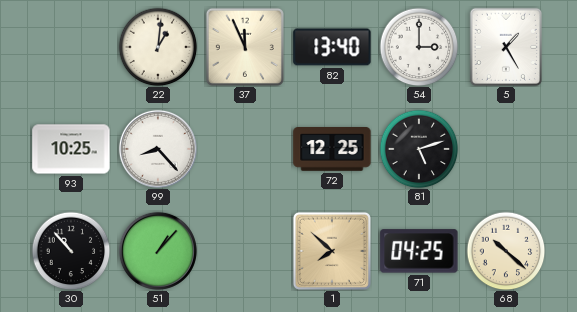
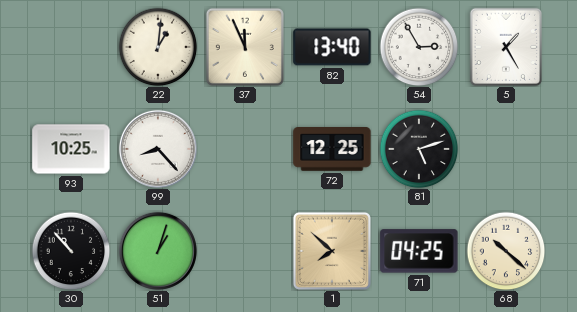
54: 3:00 -> 2:55 (419, 47)
51: 1:07 -> 1:03 (158, 251)
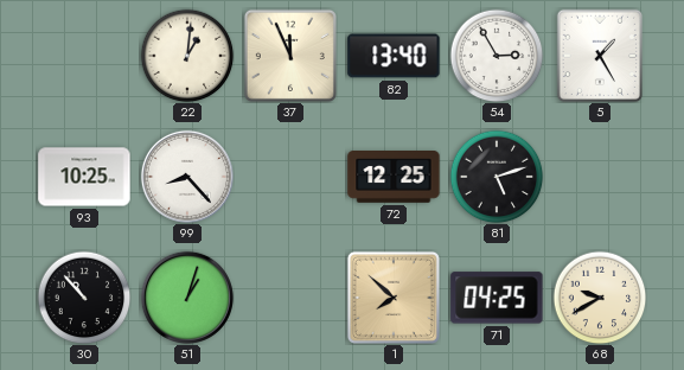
68: 10:22 -> 9:40 (600, 298)
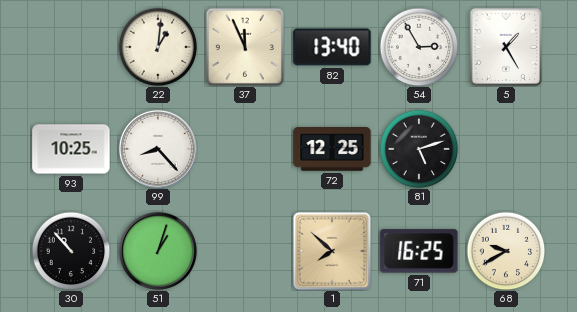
71: 04:25 -> 16:25 (419, 251)
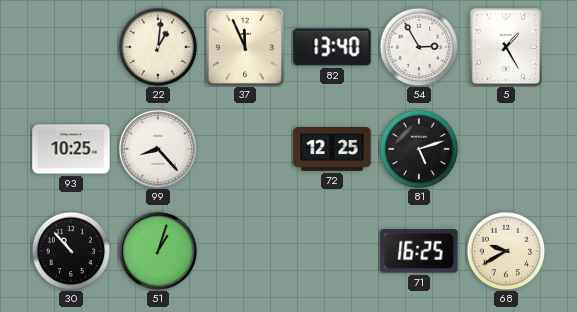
1: 7:52 -> none (332, 251)
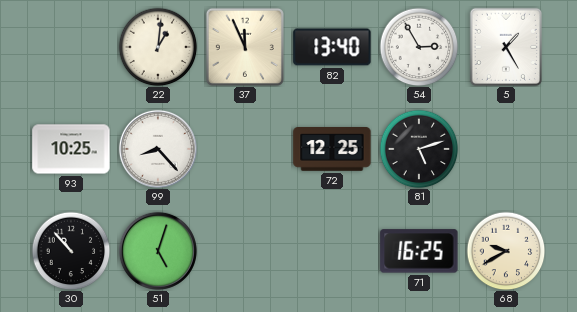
51: 1:03 -> 5:03 (158, 251)
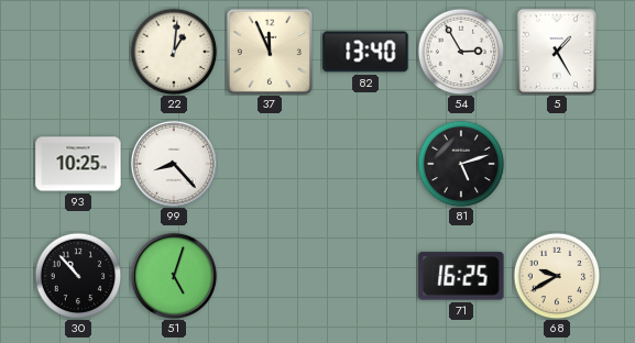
72: 12:25 -> none (332, 149)
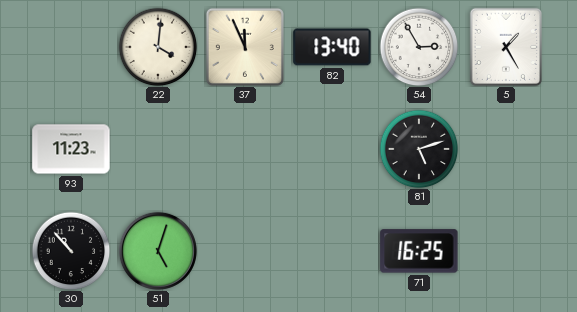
22: 1:01 -> 4:01 (158, 47)
93: 10:25 -> 11:23 (71, 149)
99: 8:23 -> none (174, 164)
68: 9:40 -> none (557, 276)
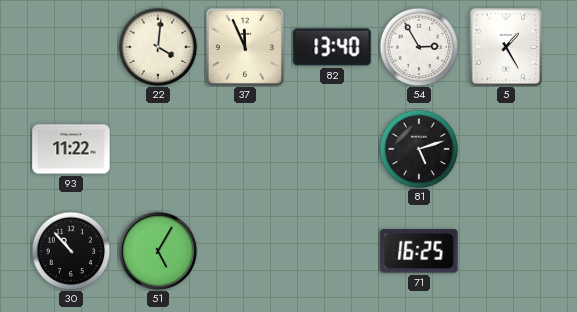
93: 11:23 -> 11:22 (71, 149)
51: 5:03 -> 5:05 (158, 251)
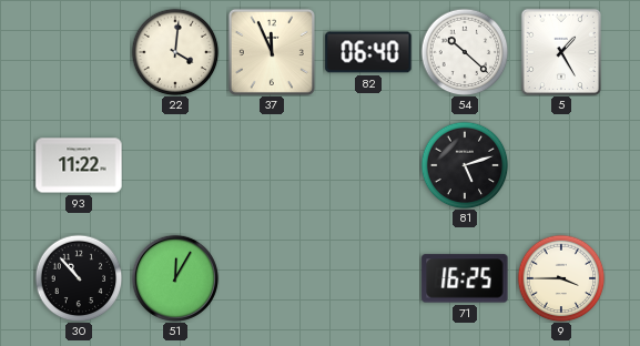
82: 13:40 -> 06:40 (368, 52)
54: 2:55 -> 10:22 (465, 52)
51: 5:05 -> 12:05 (175, 278)
9: none -> 3:45 (561, 278)
